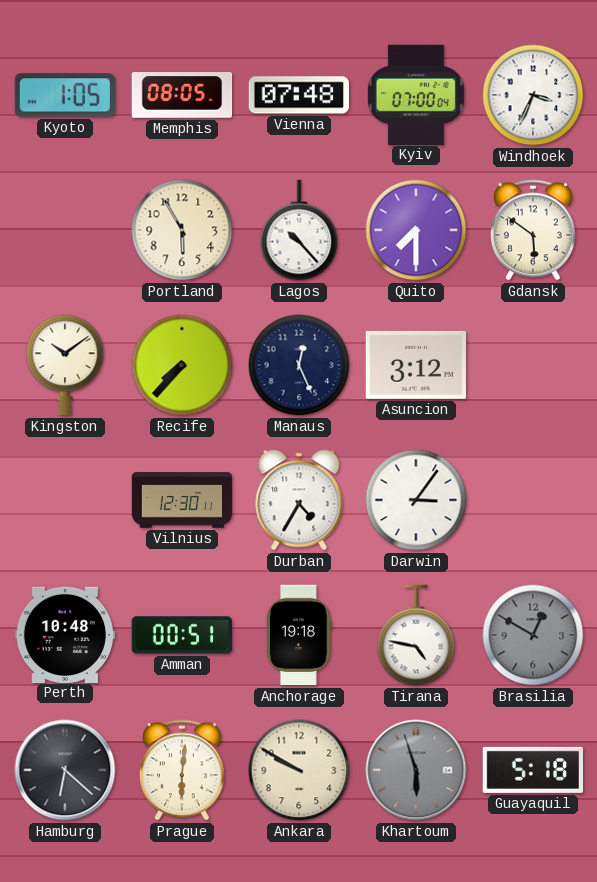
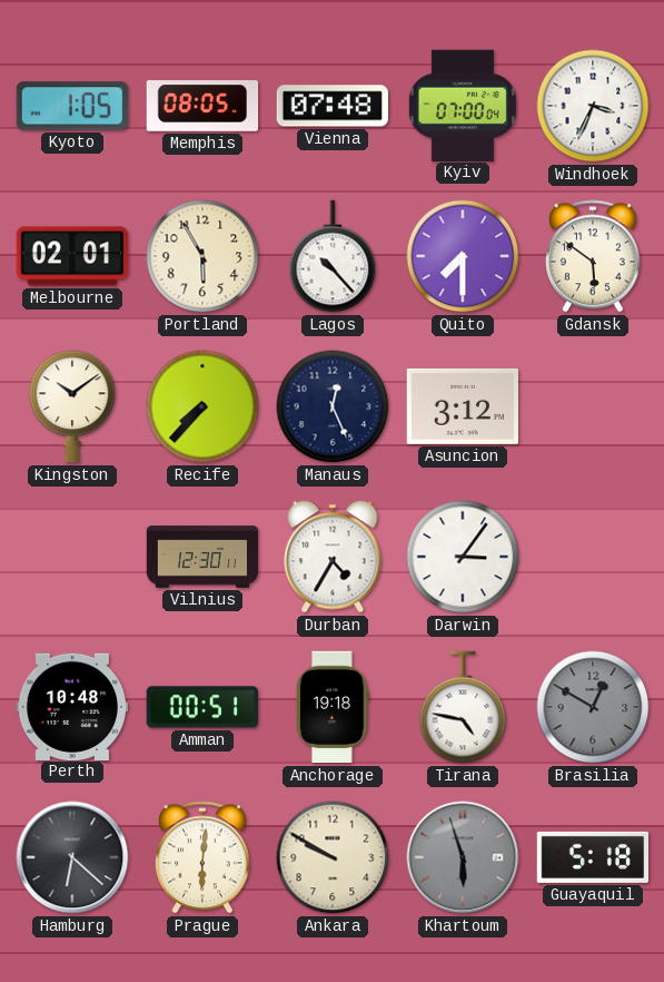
Melbourne: none -> 02:01 (72, 256)
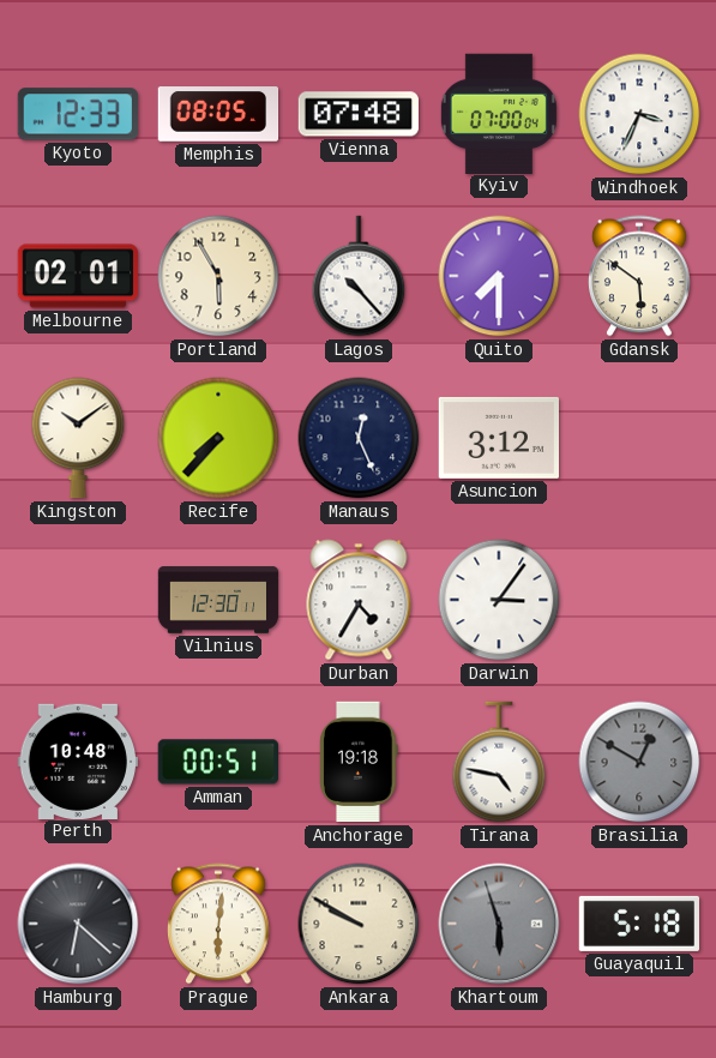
Kyoto: 1:05 -> 12:33 (77, 114)
